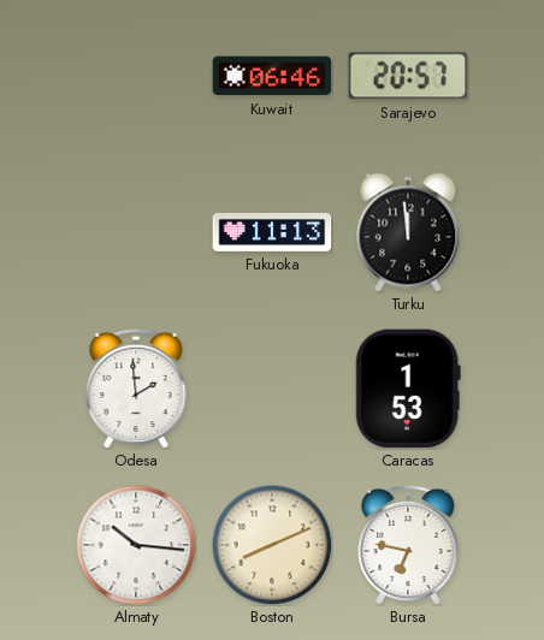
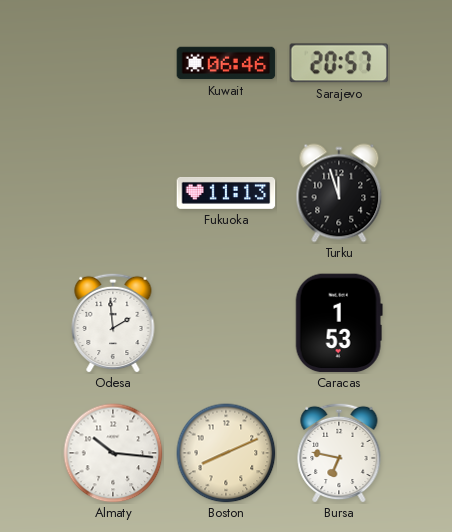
Turku: 11:59 -> 11:57 (339, 193)
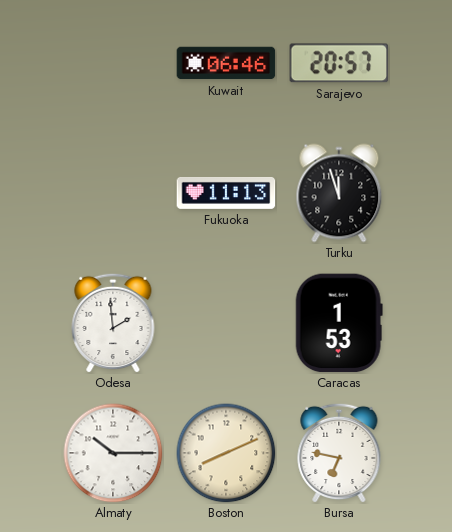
Almaty: 10:16 -> 10:15 (113, 453)
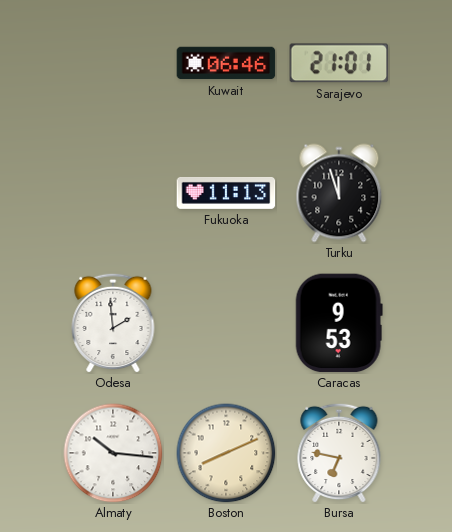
Sarajevo: 20:57 -> 21:01 (339, 63)
Caracas: 1:53 -> 9:53 (339, 323)
Almaty: 10:15 -> 10:16 (113, 453)
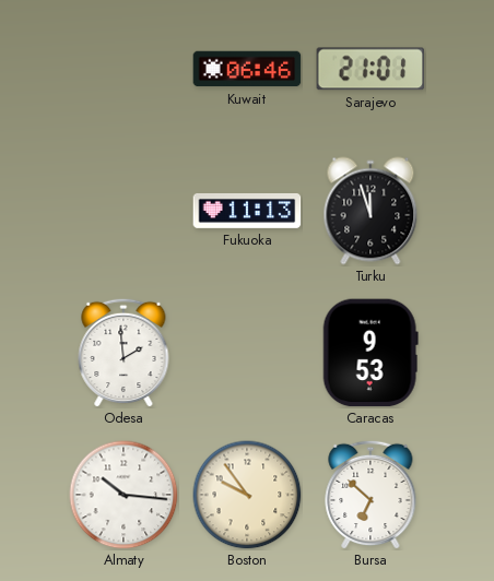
Boston: 8:11 -> 9:54 (247, 495)
Bursa: 6:47 -> 6:52 (370, 495)
